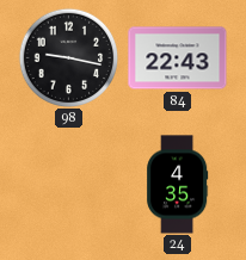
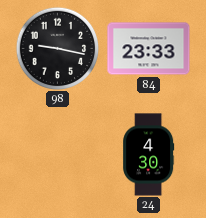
84: 22:43 -> 23:33 (149, 49)
24: 4:35 -> 4:30 (149, 155)
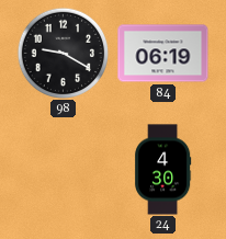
98: 9:17 -> 9:20 (63, 53)
84: 23:33 -> 06:19 (163, 54)
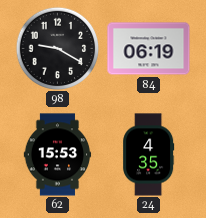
62: none -> 15:53 (58, 155)
24: 4:30 -> 4:35 (149, 155)
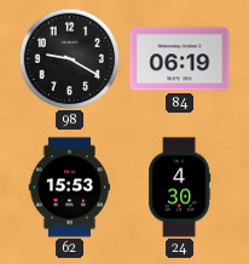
24: 4:35 -> 4:30 (180, 188)
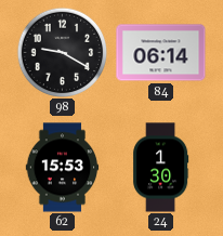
84: 06:19 -> 06:14 (161, 53)
24: 4:30 -> 1:30 (161, 168)
